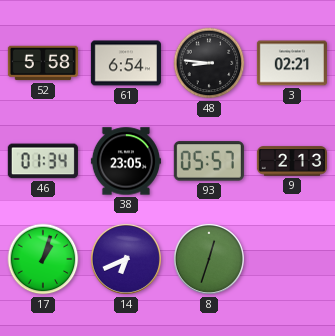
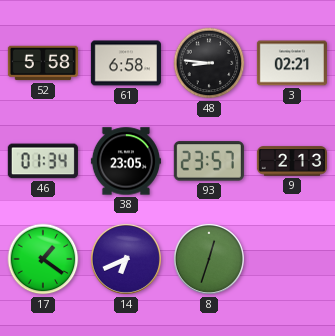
61: 6:54 -> 6:58 (126, 63)
93: 05:57 -> 23:57 (209, 161)
17: 1:03 -> 1:21 (43, 259)
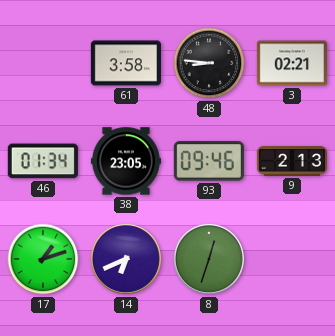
52: 5:58 -> none (43, 63)
61: 6:58 -> 3:58 (126, 63)
93: 23:57 -> 09:46 (209, 161)
17: 1:21 -> 1:12 (43, 259)
